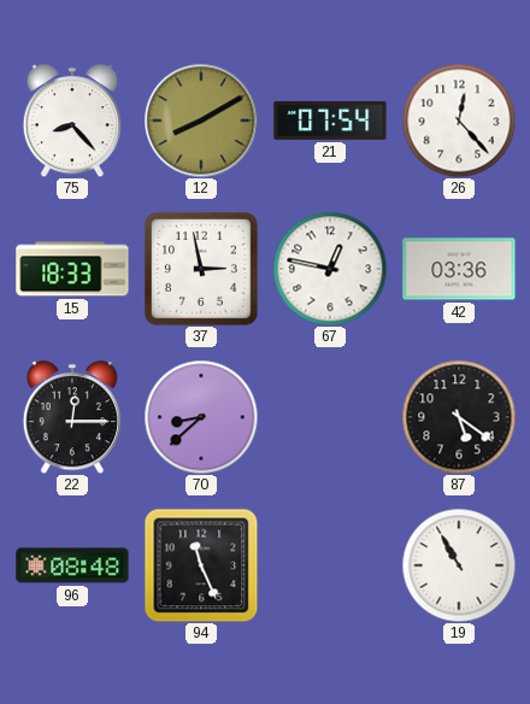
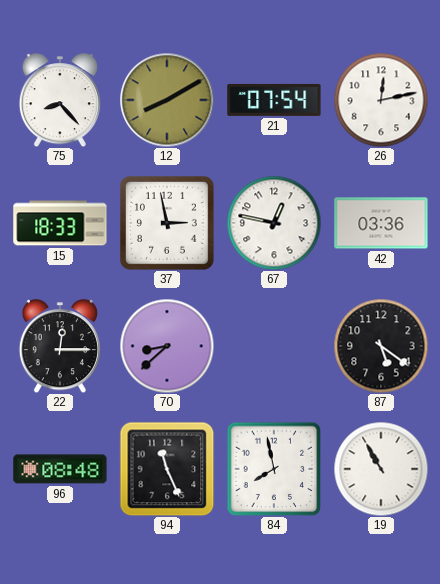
26: 12:23 -> 12:13 (381, 100)
84: none -> 7:58 (274, 469)
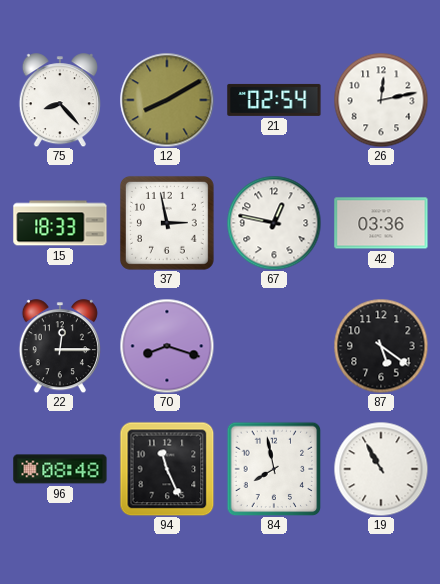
21: 07:54 -> 02:54 (274, 100)
70: 8:38 -> 8:18 (167, 346)
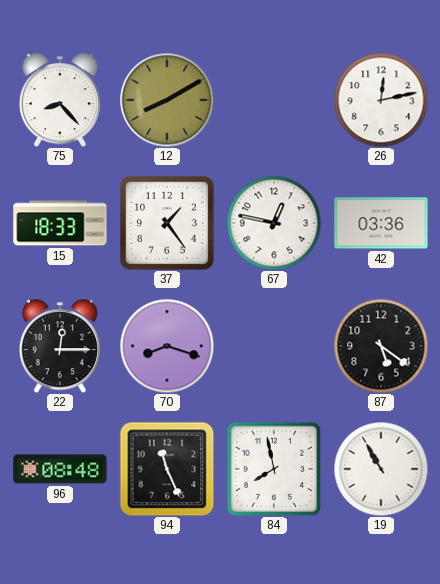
21: 02:54 -> none (274, 100)
37: 2:58 -> 1:24 (167, 223)
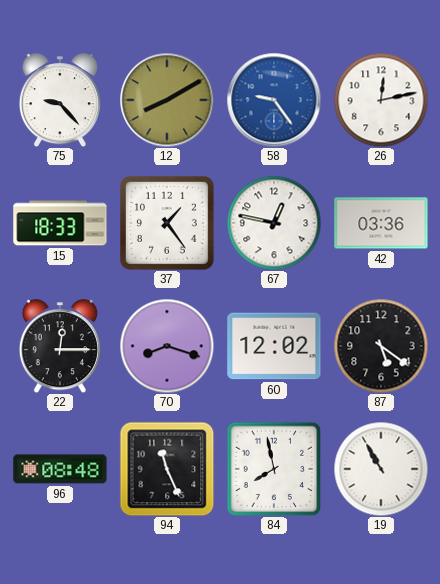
75: 8:23 -> 9:23 (60, 100)
58: none -> 9:24 (274, 100)
60: none -> 12:02 (274, 346)
